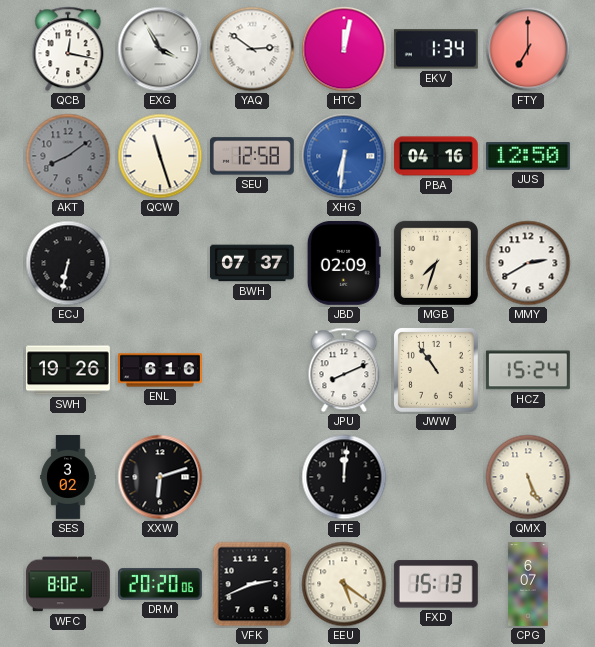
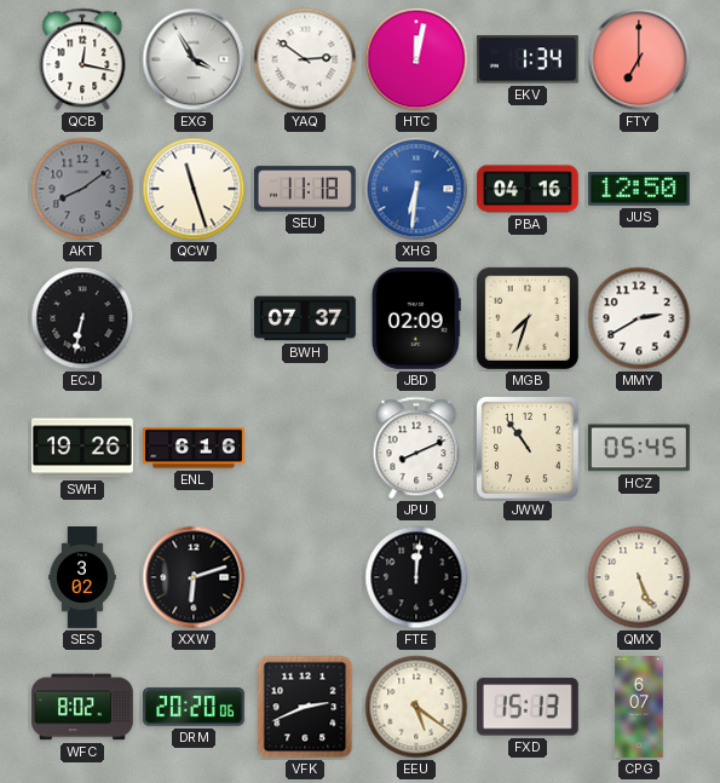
SEU: 12:58 -> 11:18 (305, 189)
HCZ: 15:24 -> 05:45 (639, 448)
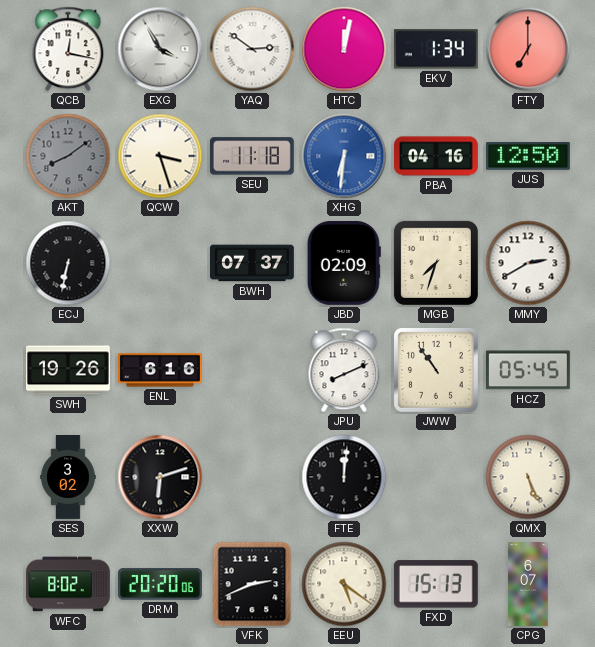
QCW: 11:27 -> 3:27 (160, 156)
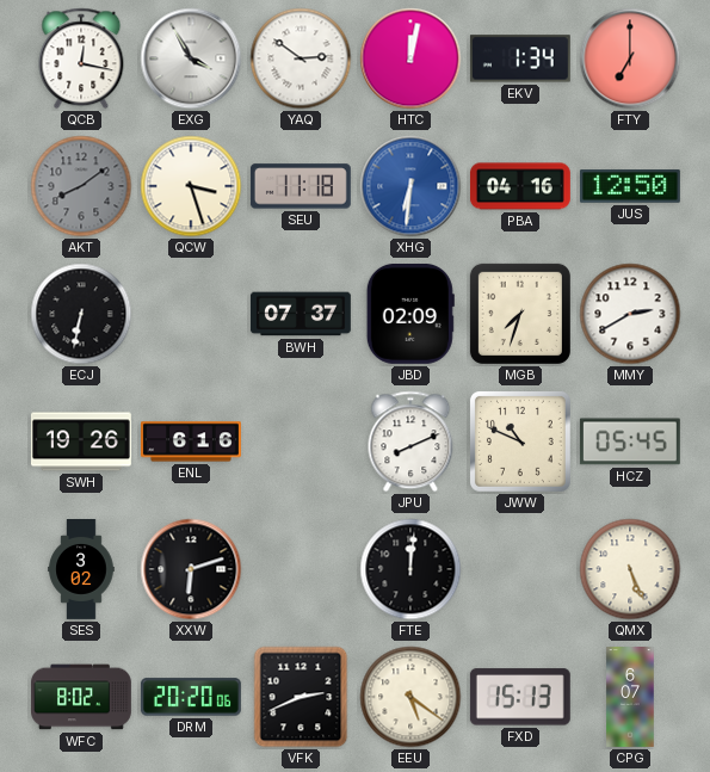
JWW: 10:54 -> 10:49 (520, 441)
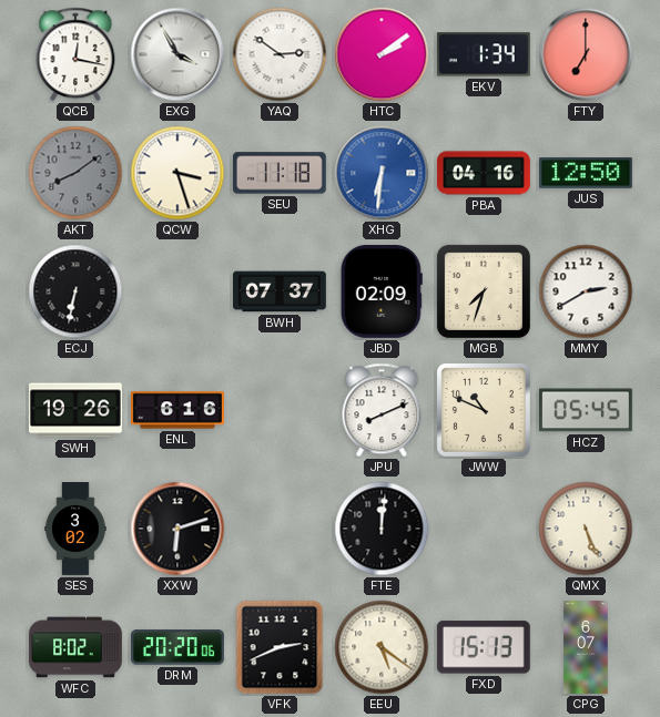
HTC: 12:02 -> 2:09 (382, 54)
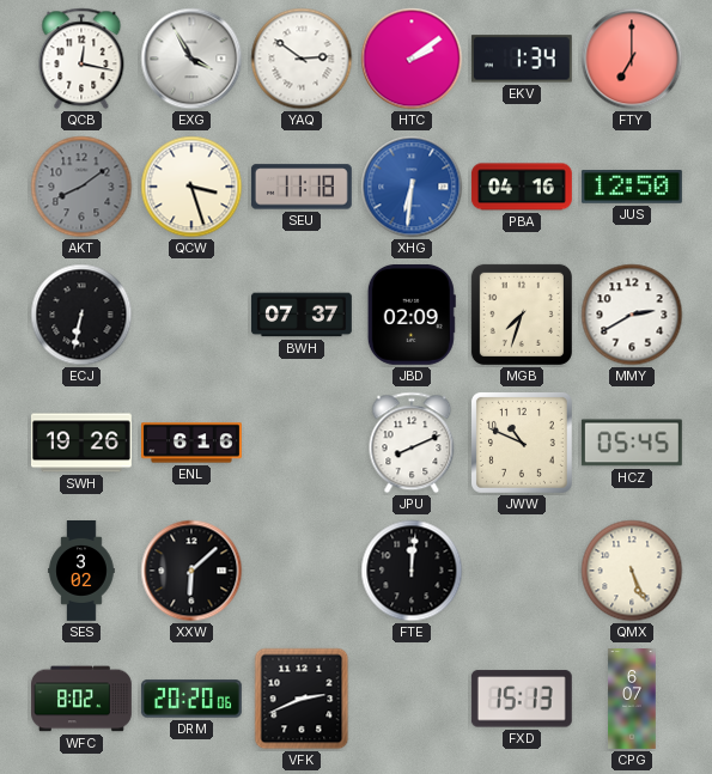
XXW: 6:12 -> 6:08 (191, 571)
EEU: 5:21 -> none (382, 647)
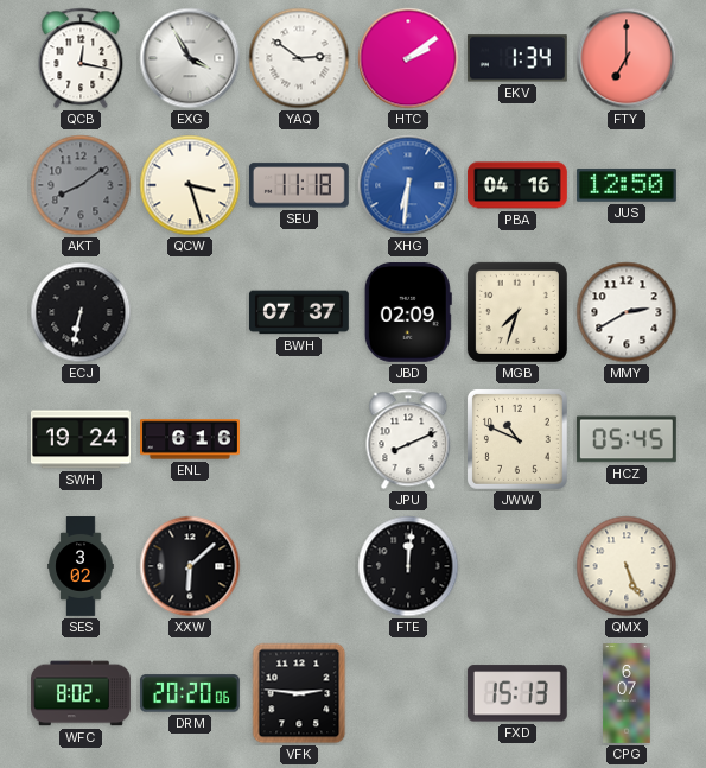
SWH: 19:26 -> 19:24 (81, 439)
VFK: 2:41 -> 2:46 (299, 693)
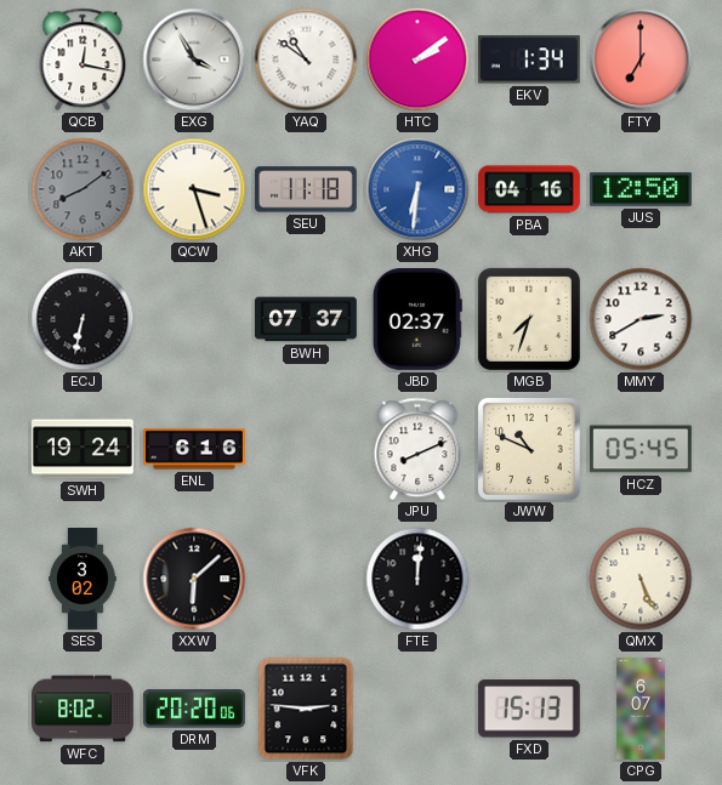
YAQ: 2:51 -> 10:51 (306, 59)
JBD: 02:09 -> 02:37 (417, 319)
